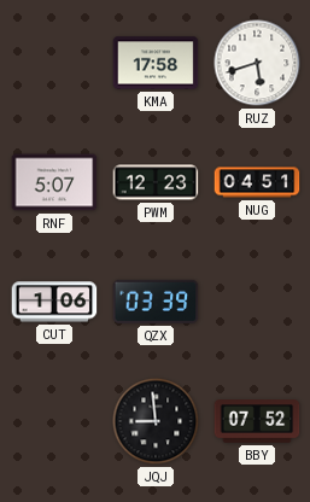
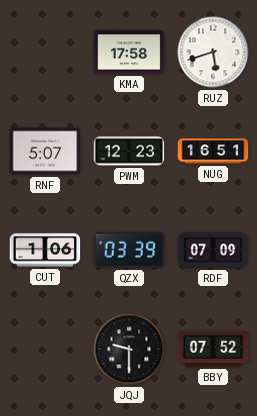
NUG: 04:51 -> 16:51 (213, 151)
RDF: none -> 07:09 (213, 250)
JQJ: 8:59 -> 9:30 (129, 349)
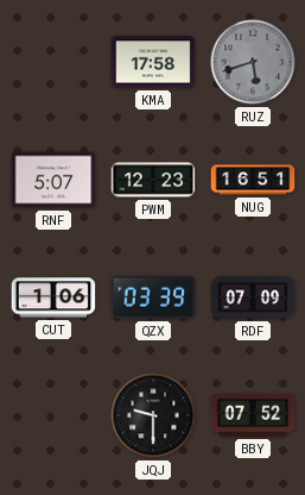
RUZ dial: white -> grey (253, 62)
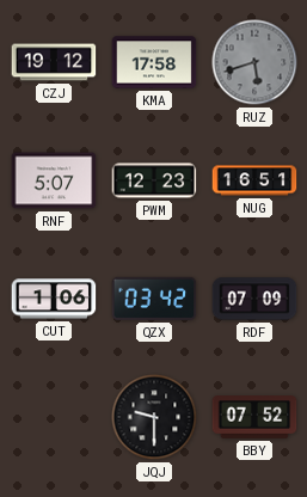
CZJ: none -> 19:12 (54, 62)
QZX: 03:39 -> 03:42 (154, 299)
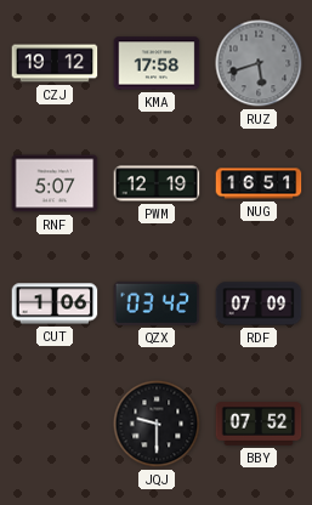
PWM: 12:23 -> 12:19 (157, 183)
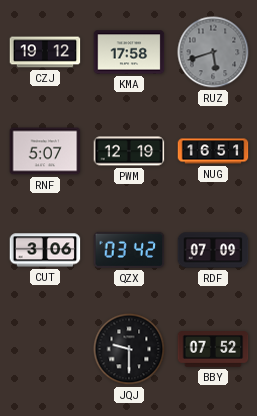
CUT: 1:06 -> 3:06 (45, 250)
